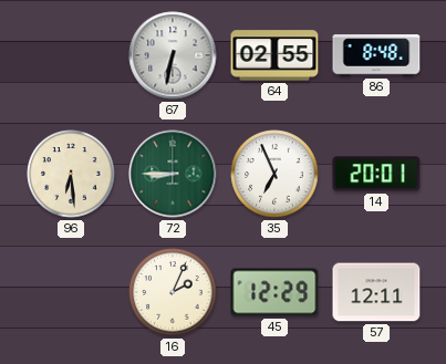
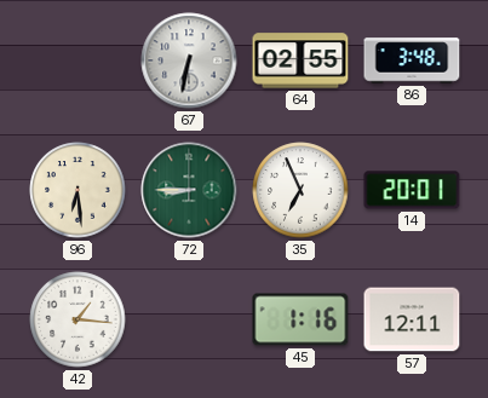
86: 8:48 -> 3:48 (412, 60)
42: none -> 1:16 (77, 319)
16: 2:04 -> none (173, 292)
45: 12:29 -> 1:16 (300, 319)
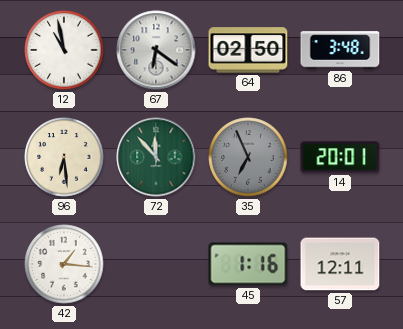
12: none -> 10:58 (64, 50)
67: 6:32 -> 6:21 (156, 50)
64: 02:55 -> 02:50 (248, 50)
72: 8:45 -> 11:53 (156, 157)
35 dial: white -> grey (248, 157)
